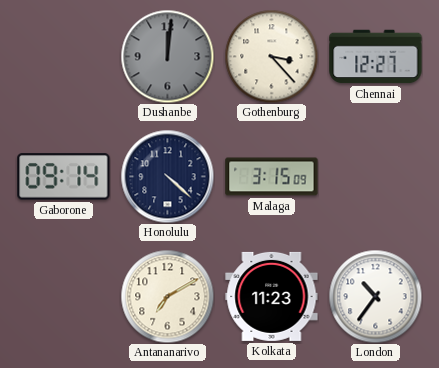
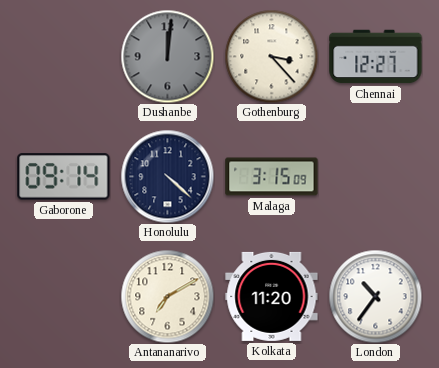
Kolkata: 11:23 -> 11:20 (272, 296)
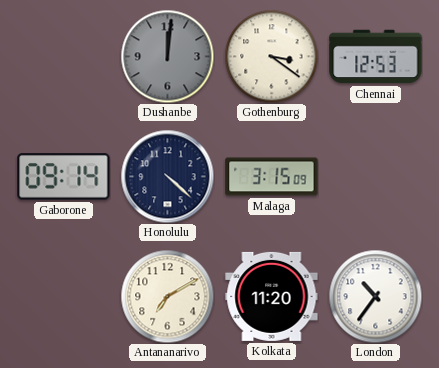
Gothenburg: 3:23 -> 3:21 (271, 56)
Chennai: 12:27 -> 12:53 (376, 57)
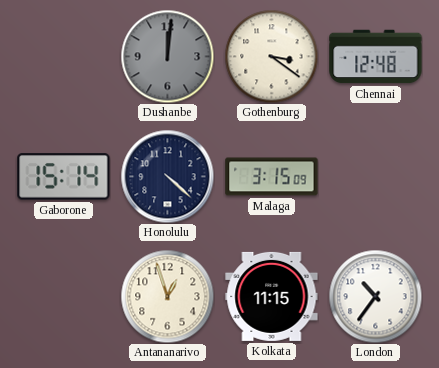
Chennai: 12:53 -> 12:48 (376, 57)
Gaborone: 09:14 -> 15:14 (64, 177)
Antananarivo: 7:10 -> 12:57 (167, 296)
Kolkata: 11:20 -> 11:15 (272, 296)
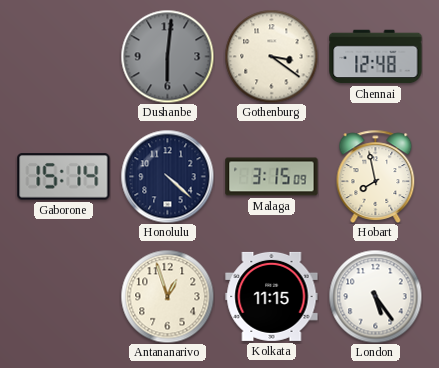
Dushanbe: 12:01 -> 6:01 (167, 56)
Hobart: none -> 7:58 (376, 176)
London: 10:36 -> 5:24 (375, 296)
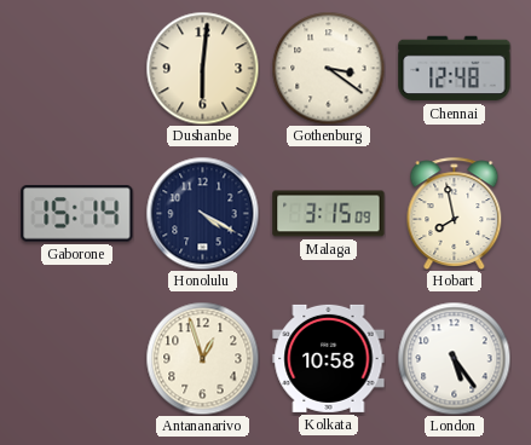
Dushanbe dial: grey -> cream (202, 68)
Honolulu: 4:22 -> 4:20 (202, 213)
Kolkata: 11:15 -> 10:58 (329, 358)
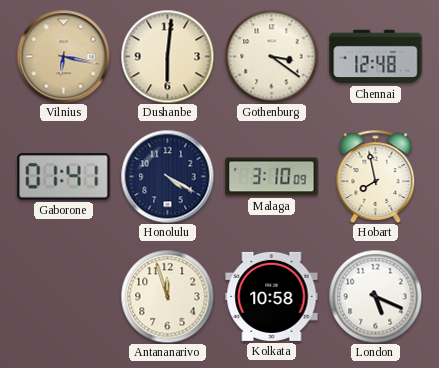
Vilnius: none -> 6:17 (63, 56)
Gaborone: 15:14 -> 01:41 (64, 177)
Malaga: 3:15 -> 3:10 (272, 177)
Antananarivo: 12:57 -> 11:57 (167, 296)
London: 5:24 -> 5:19 (375, 296)
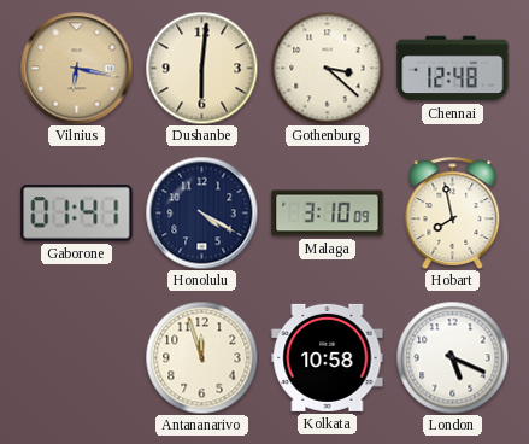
Gothenburg: 3:21 -> 3:22 (327, 68)
